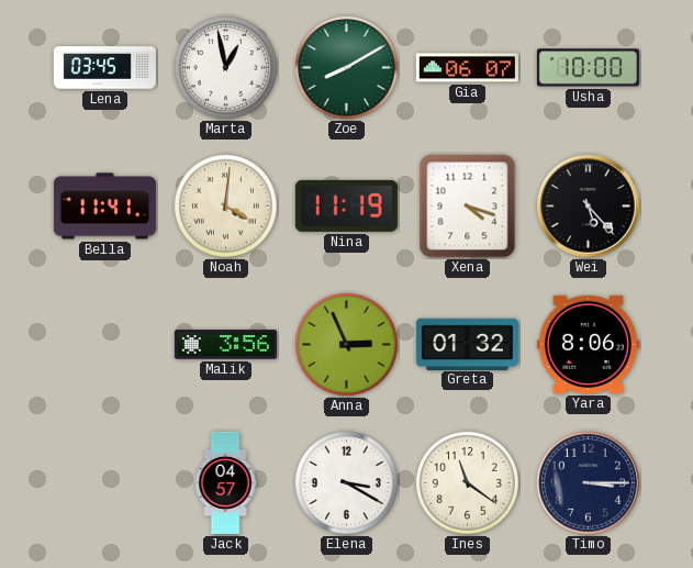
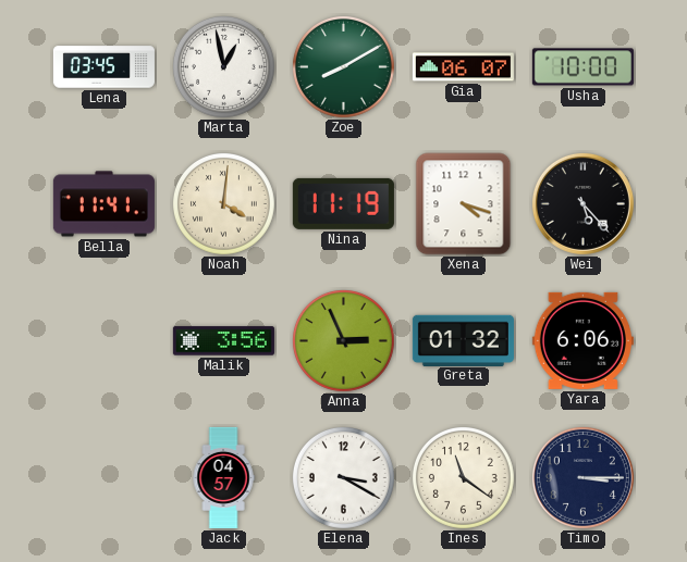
Yara: 8:06 -> 6:06 (582, 340)
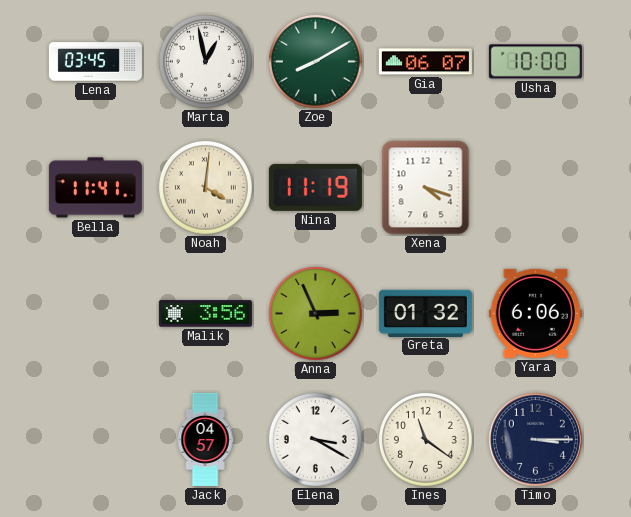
Wei: 5:23 -> none (582, 203)
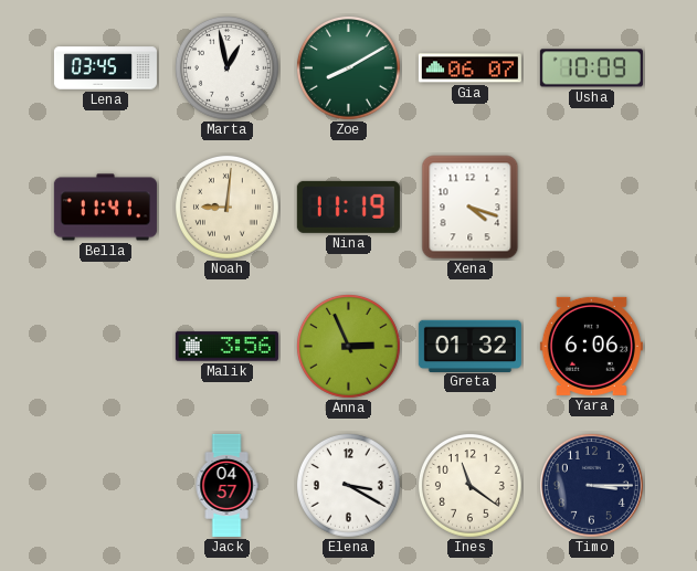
Usha: 10:00 -> 10:09 (591, 68)
Noah: 4:01 -> 9:01 (226, 207)
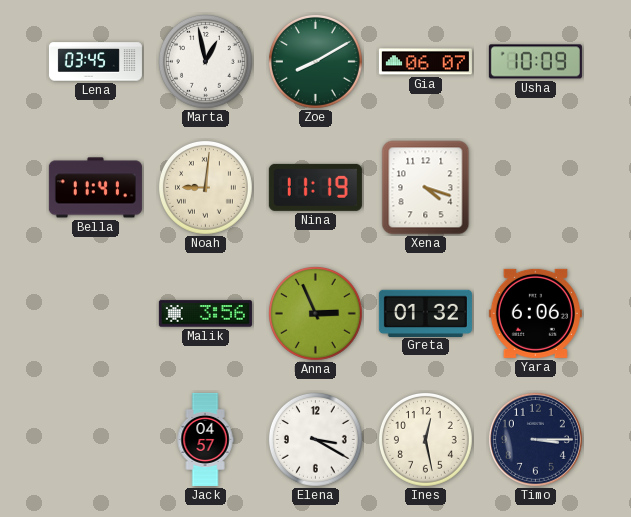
Ines: 11:21 -> 12:28 (425, 439)
